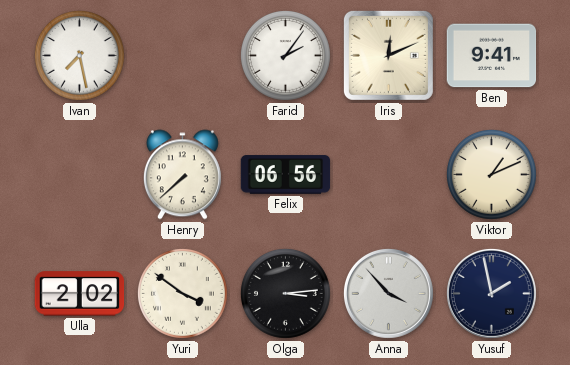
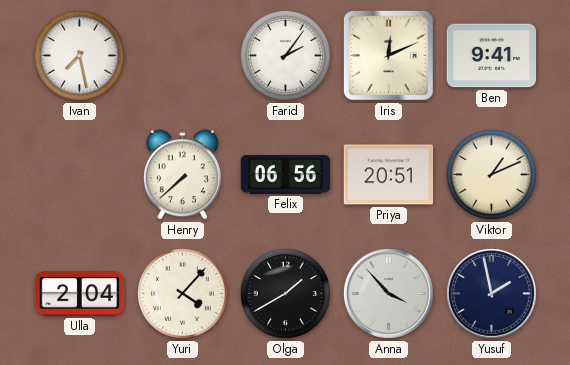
Priya: none -> 20:51 (389, 175)
Ulla: 2:02 -> 2:04 (80, 294)
Yuri: 3:51 -> 4:07 (183, 294)
Olga: 3:14 -> 1:40 (286, 294)
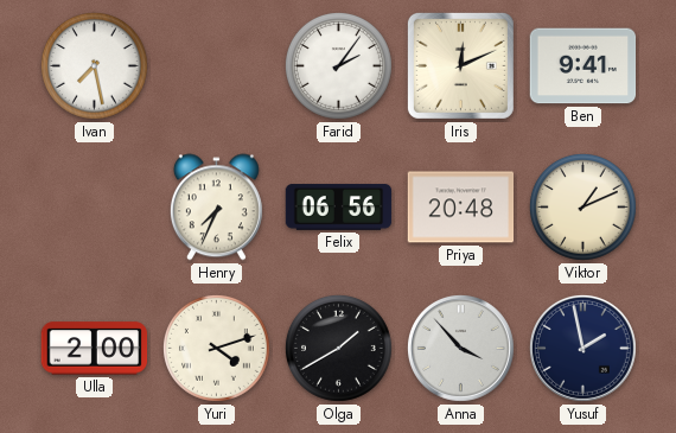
Henry: 7:38 -> 7:34 (216, 208)
Priya: 20:51 -> 20:48 (461, 208)
Ulla: 2:04 -> 2:00 (95, 349)
Yuri: 4:07 -> 4:12 (217, 349)
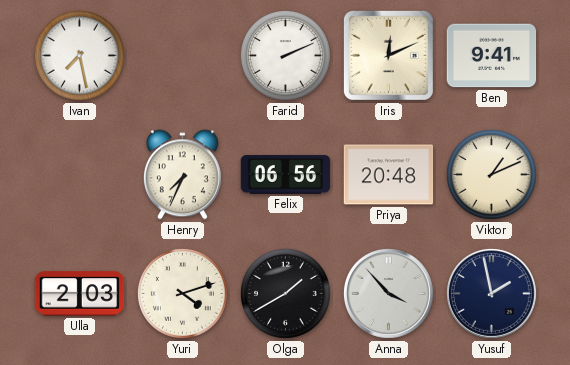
Farid: 2:06 -> 2:11 (286, 56)
Ulla: 2:00 -> 2:03 (80, 294)
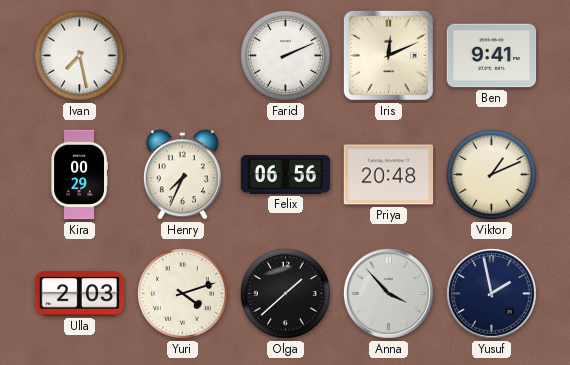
Kira: none -> 00:29 (79, 175)
Olga: 1:40 -> 1:38 (286, 294)
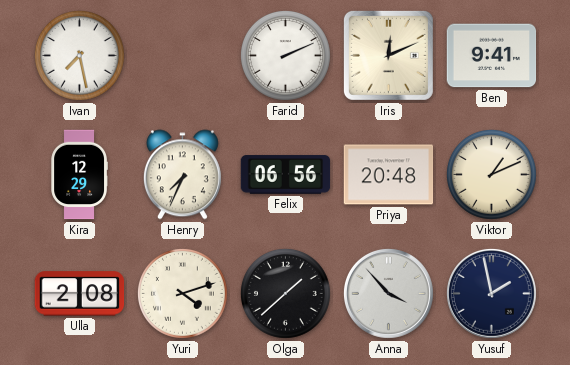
Kira: 00:29 -> 12:29 (79, 175)
Ulla: 2:03 -> 2:08 (80, 294)
